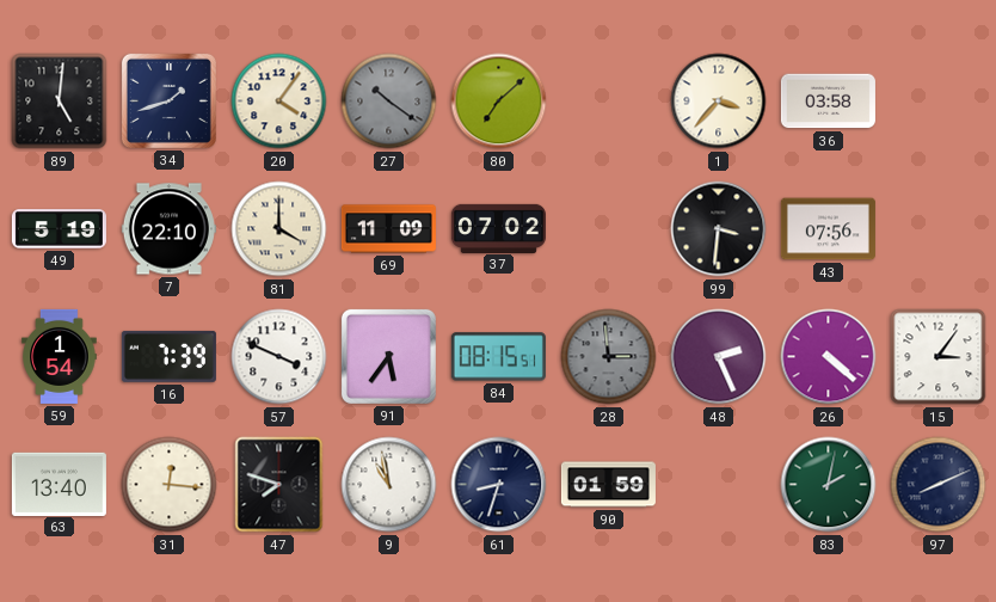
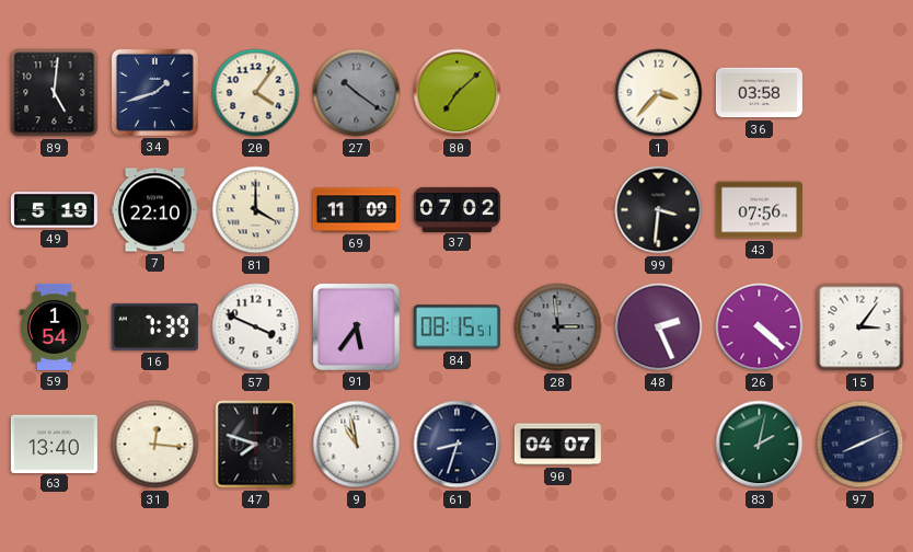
90: 01:59 -> 04:07 (557, 445)
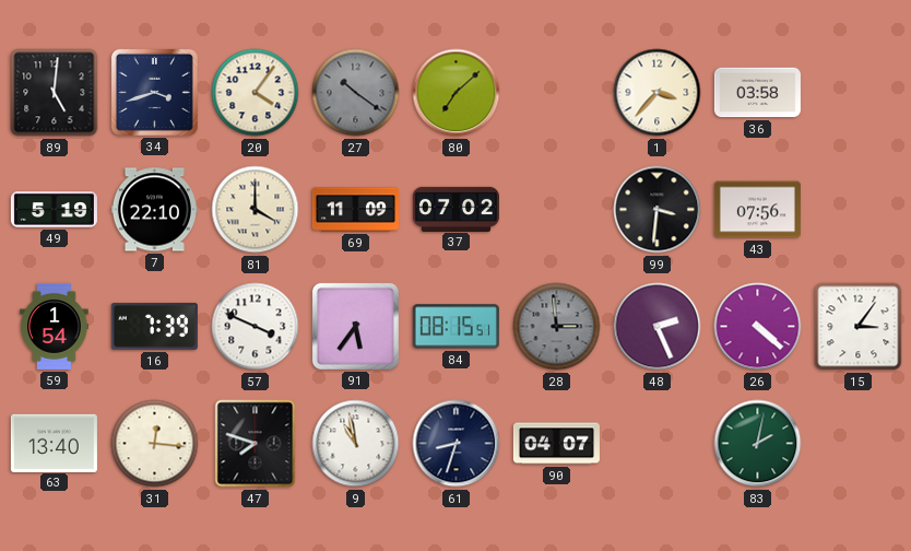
34: 1:42 -> 3:42 (154, 92)
97: 8:11 -> none (860, 445)
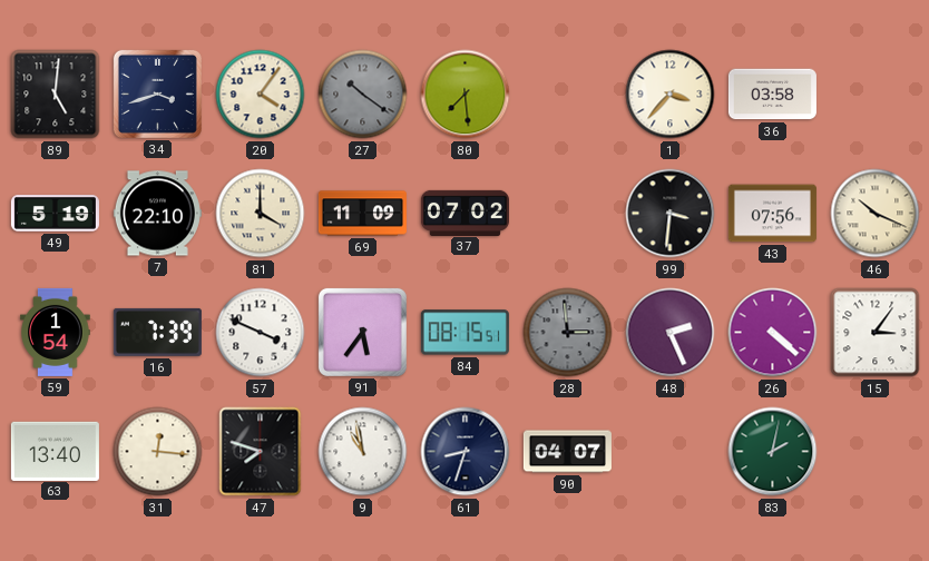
80: 7:08 -> 7:29 (466, 95)
46: none -> 10:19 (876, 214)
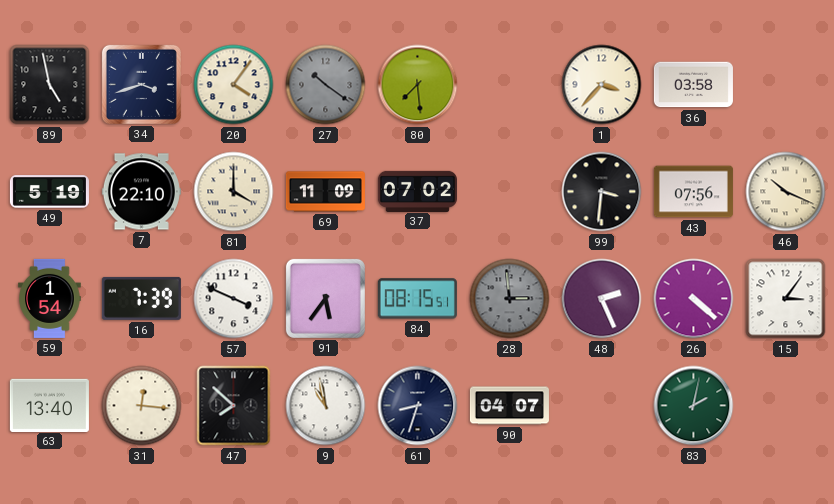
89: 5:01 -> 4:58 (50, 85)
47: 7:48 -> 7:52 (234, 406)
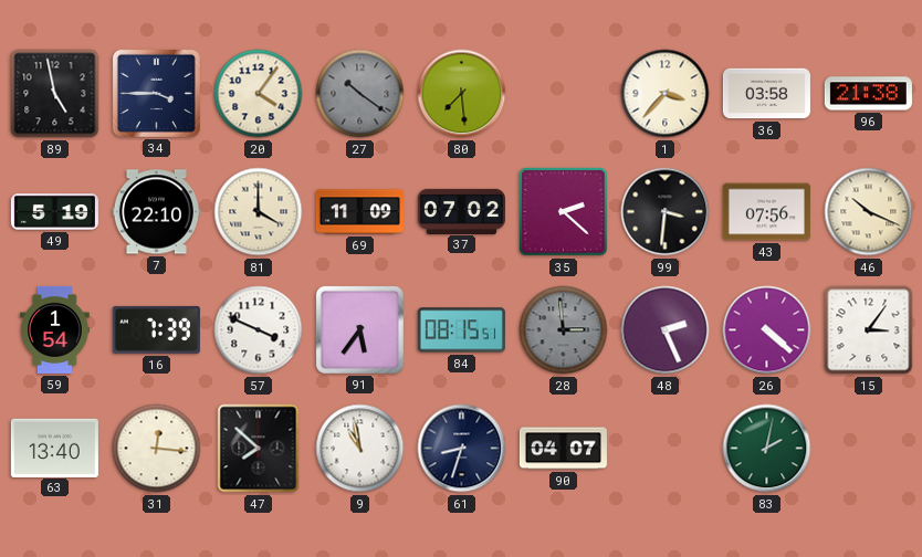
34: 3:42 -> 3:45 (156, 93)
96: none -> 21:38 (868, 94)
35: none -> 2:22 (564, 212)
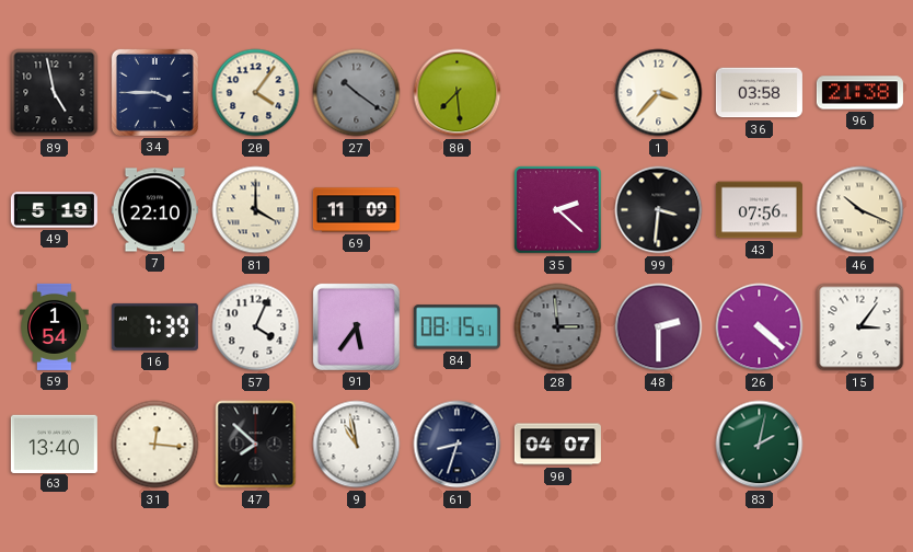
37: 07:02 -> none (461, 211)
57: 3:49 -> 4:04 (256, 327)
48: 2:26 -> 2:30 (659, 327)
